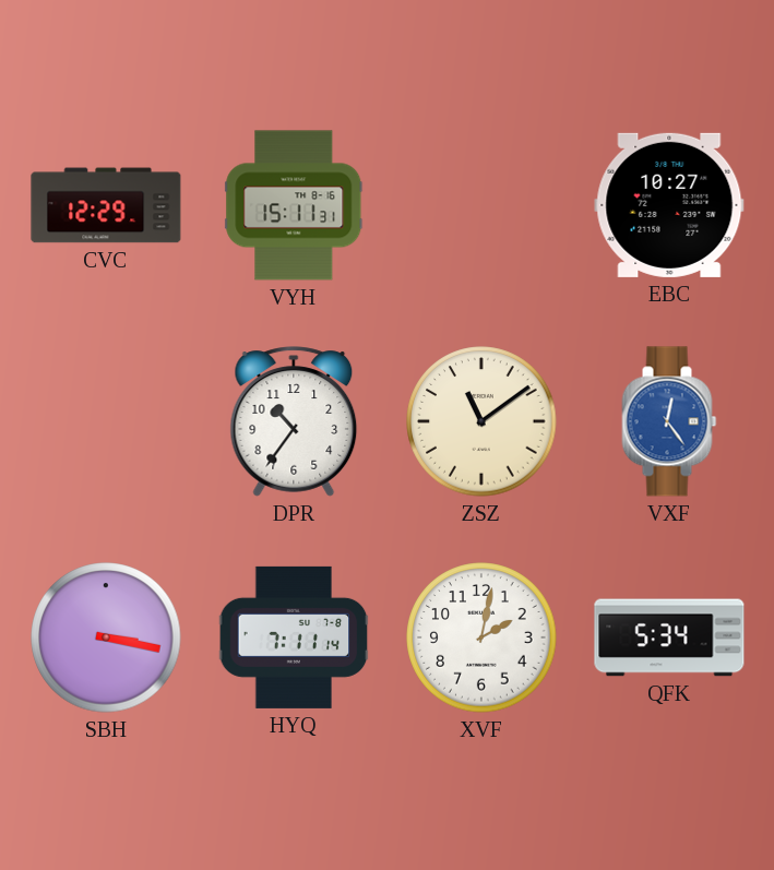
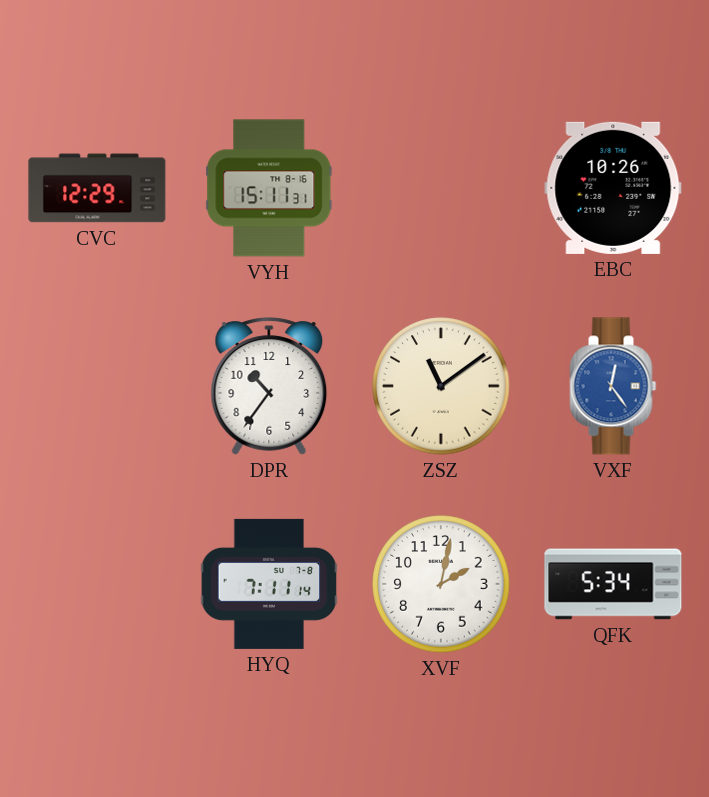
EBC: 10:27 -> 10:26 (613, 188)
SBH: 3:17 -> none (106, 637)
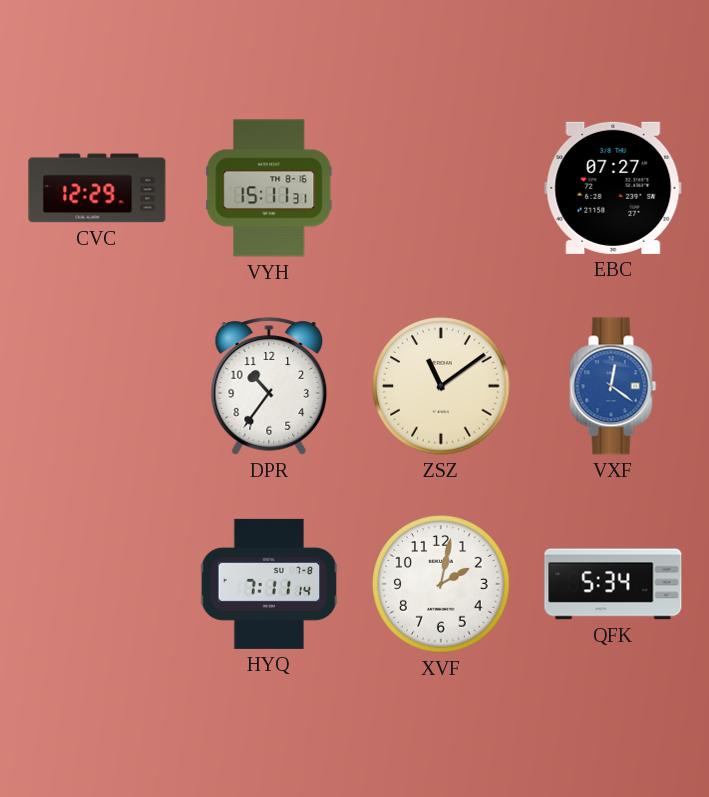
EBC: 10:26 -> 07:27 (613, 188)
VXF: 12:24 -> 12:21 (613, 386)
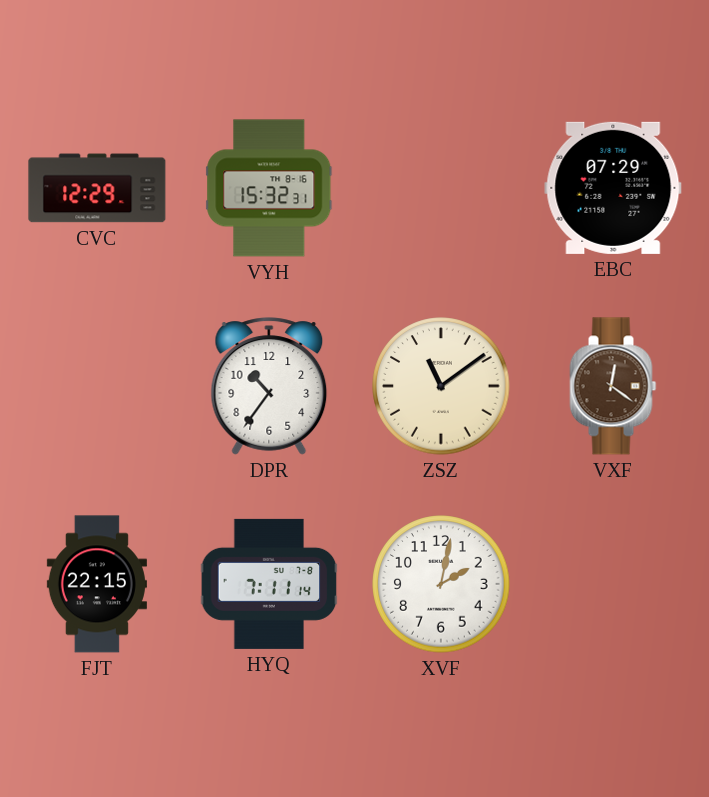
VYH: 15:11 -> 15:32 (269, 188)
EBC: 07:27 -> 07:29 (613, 188)
VXF dial: blue -> brown (613, 386)
FJT: none -> 22:15 (97, 584)
QFK: 5:34 -> none (613, 584)
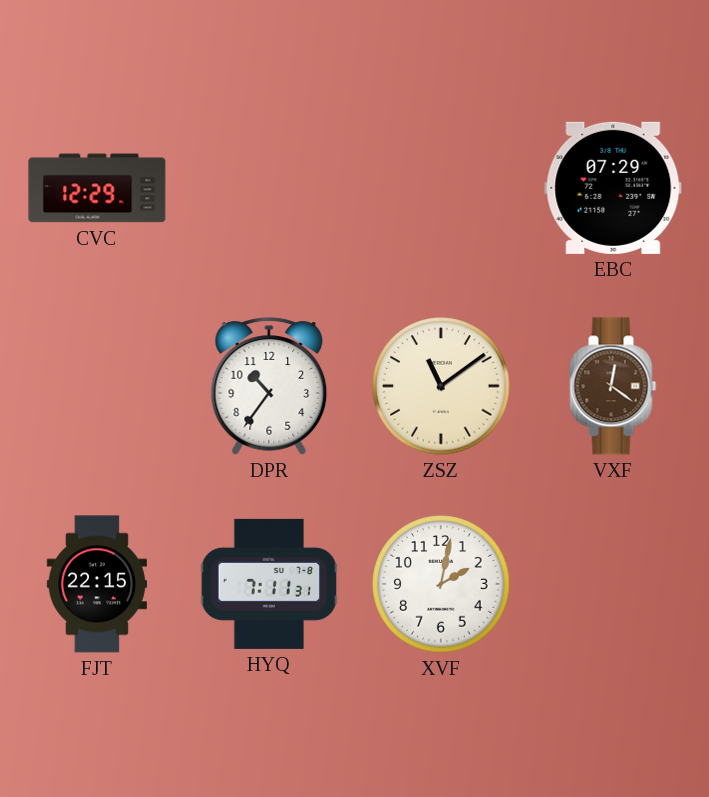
VYH: 15:32 -> none (269, 188)
HYQ: 7:11:14 -> 7:11:31 (269, 584)
